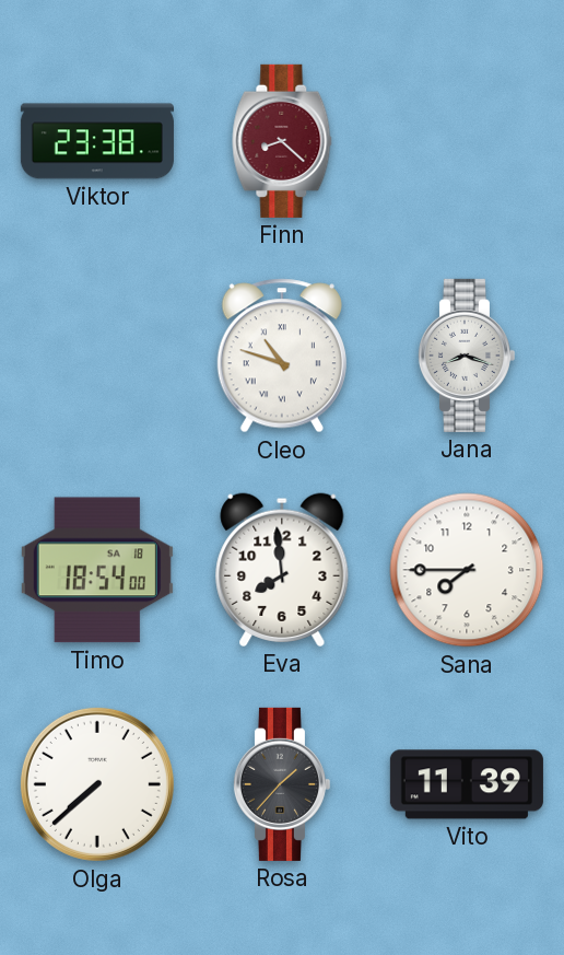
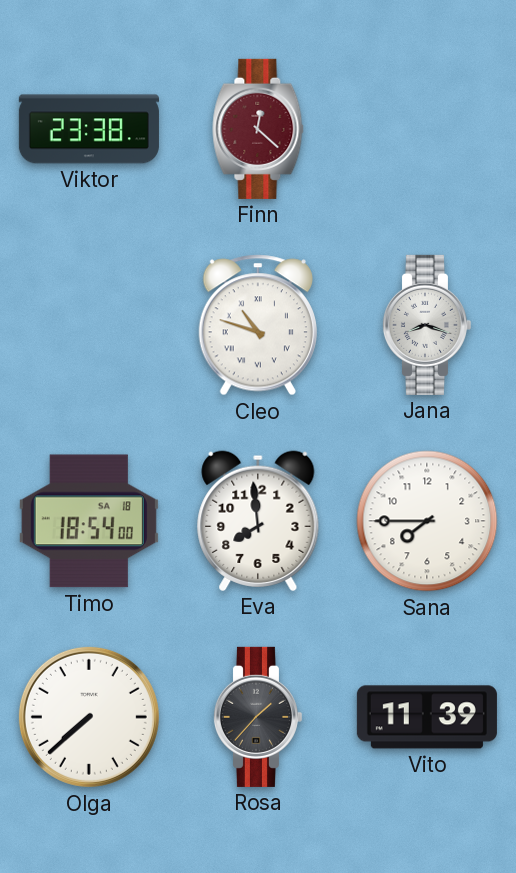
Finn: 8:22 -> 12:22 (258, 129)
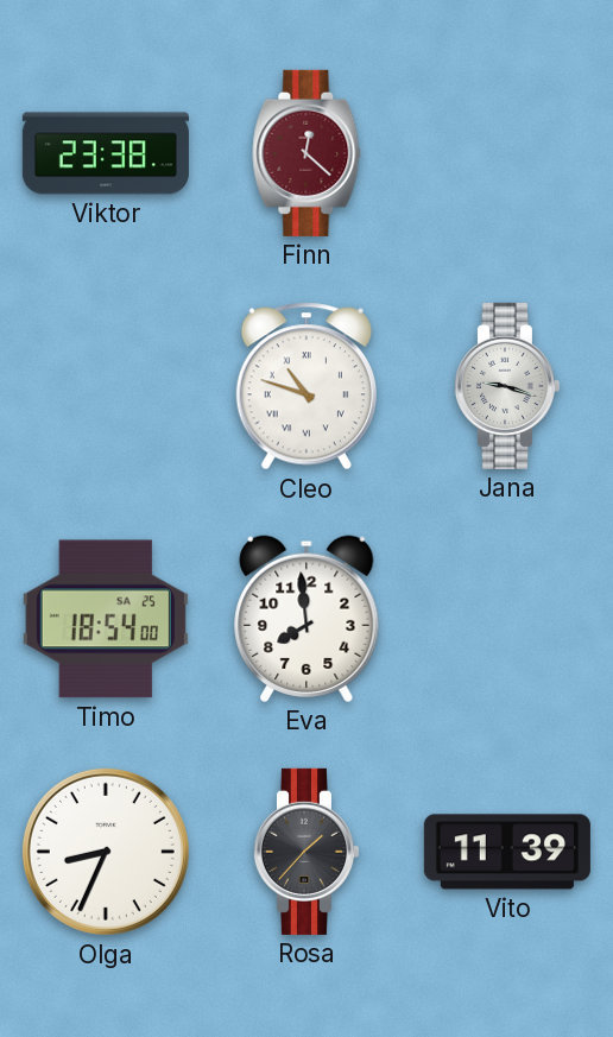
Jana: 8:18 -> 9:18 (506, 386)
Timo date: SA 18 -> SA 25 (106, 619)
Sana: 7:45 -> none (427, 521)
Olga: 7:38 -> 8:34 (106, 852)
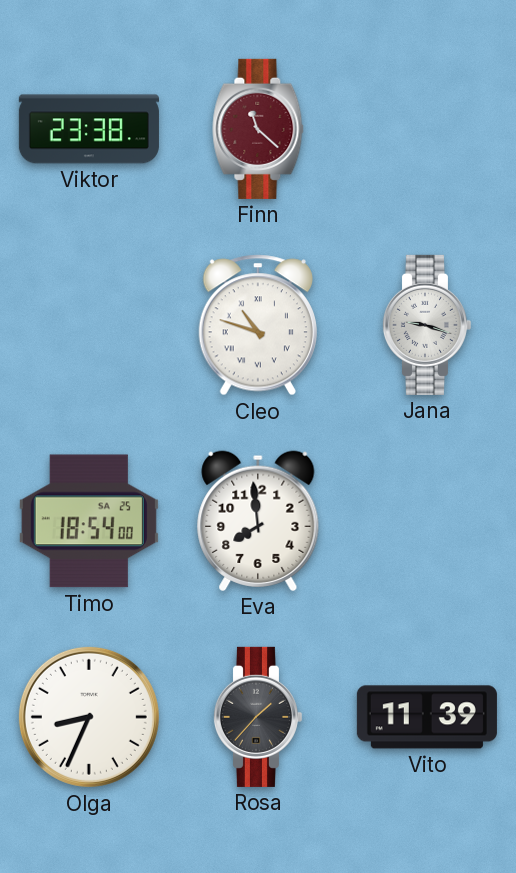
Finn: 12:22 -> 11:22 (258, 129)
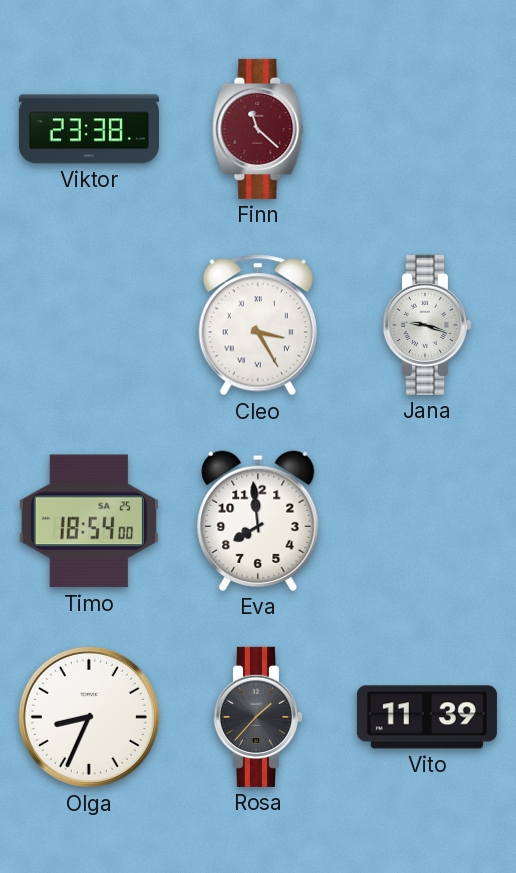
Cleo: 10:48 -> 3:25 (258, 325)
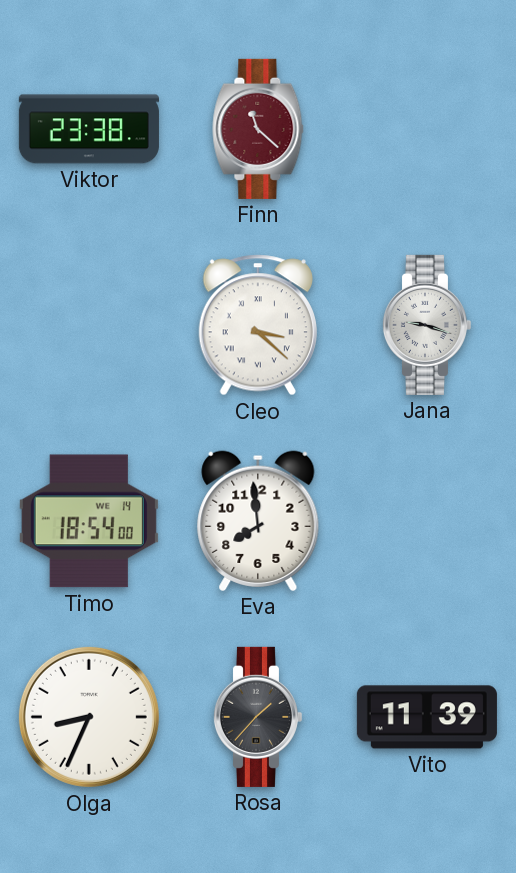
Cleo: 3:25 -> 3:22 (258, 325)
Timo date: SA 25 -> WE 14 (89, 521)
